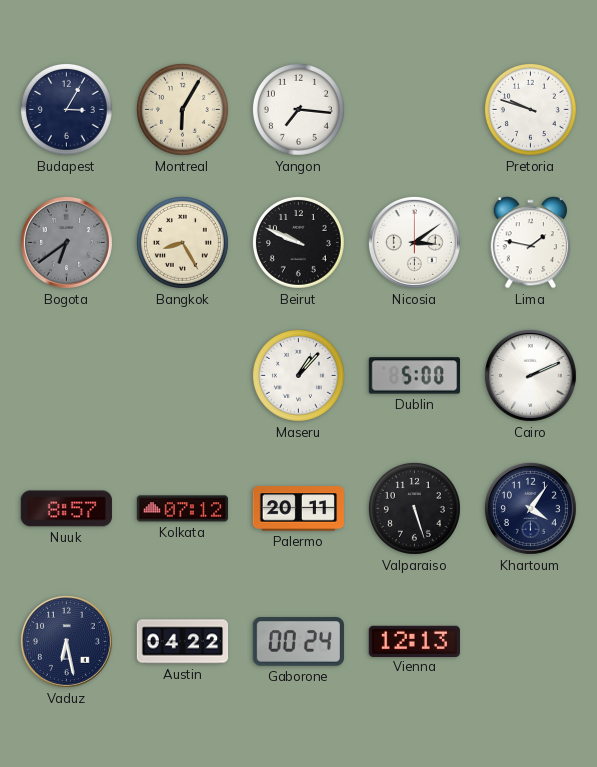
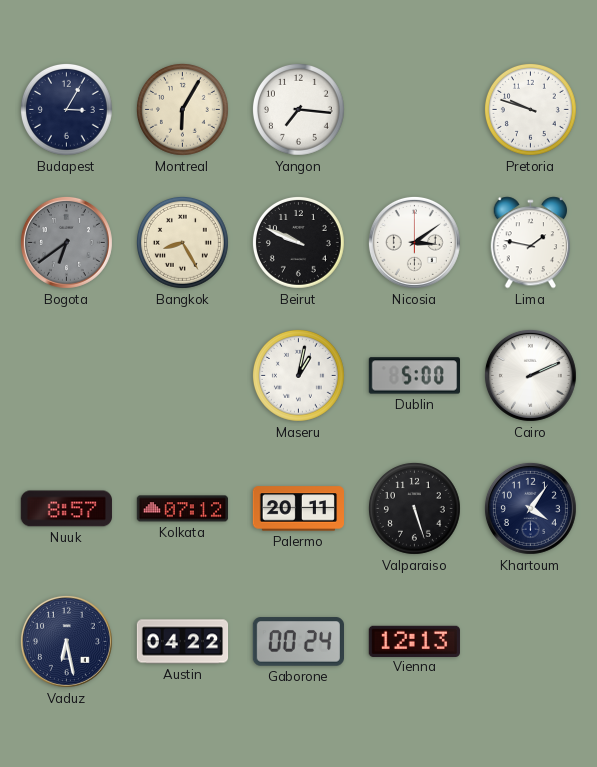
Maseru: 1:07 -> 1:02 (298, 375)
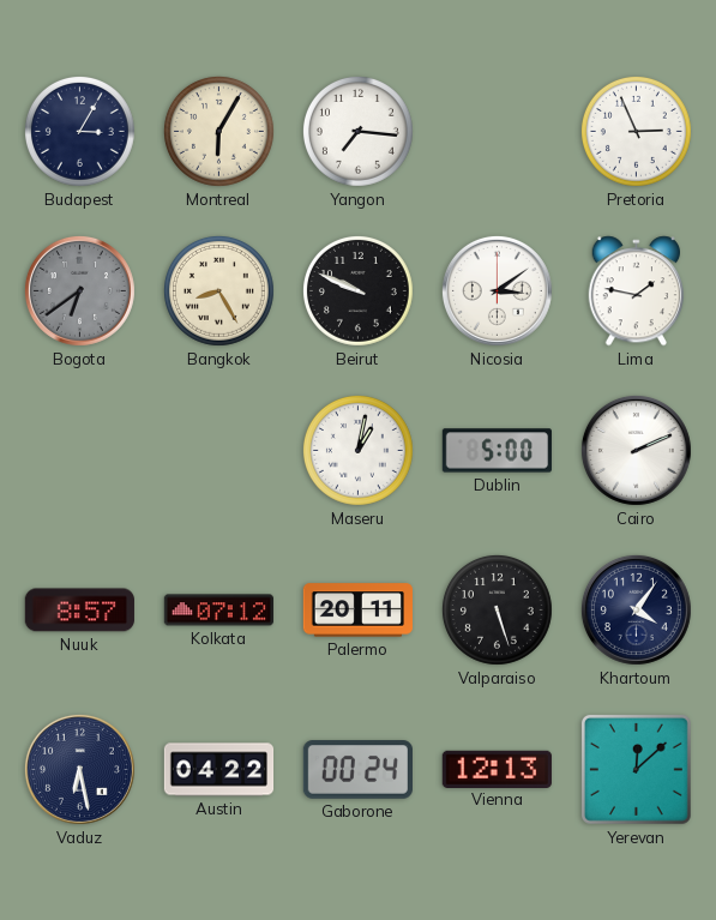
Pretoria: 9:48 -> 2:56 (636, 131)
Yerevan: none -> 12:08 (636, 769)
